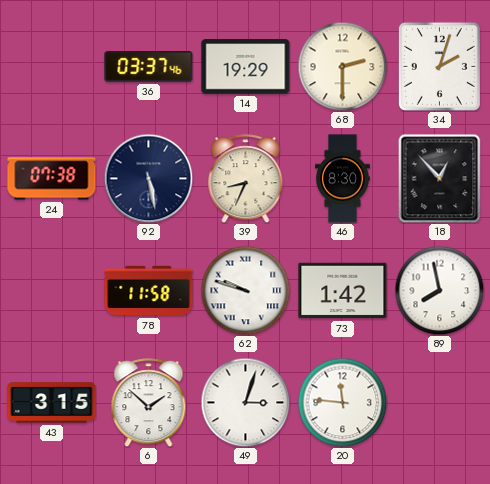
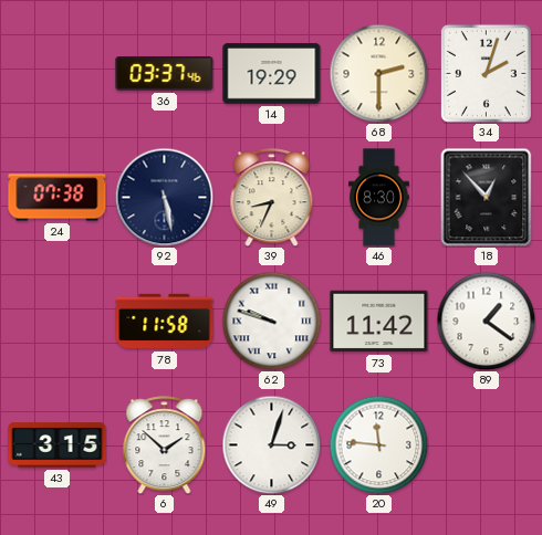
73: 1:42 -> 11:42 (379, 322)
89: 7:58 -> 1:21 (486, 321)
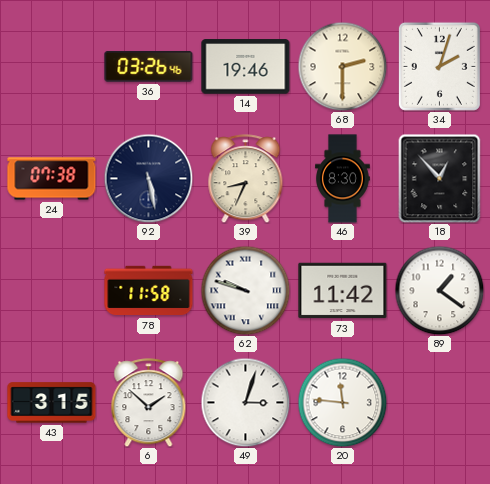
36: 03:37 -> 03:26 (149, 67)
14: 19:29 -> 19:46 (246, 67)
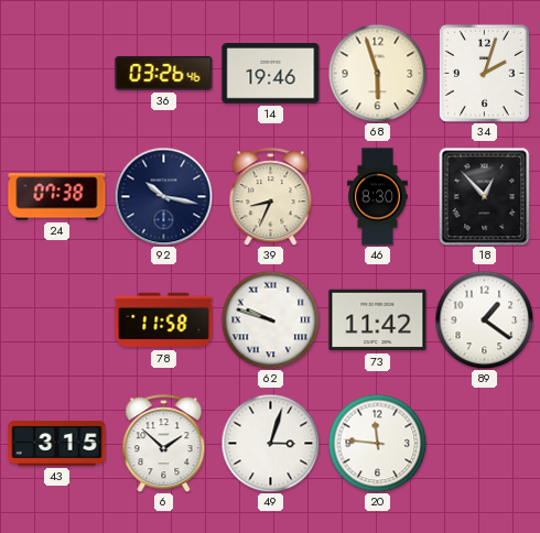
68: 2:30 -> 5:57 (377, 73)
92: 5:28 -> 10:17 (163, 196)
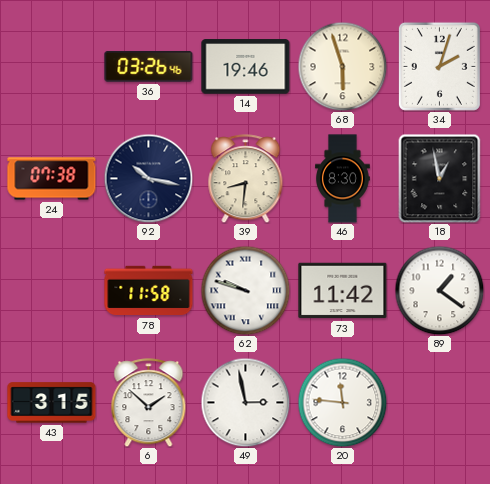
39: 8:34 -> 8:31 (246, 179)
18: 12:53 -> 12:58 (440, 178)
49: 3:03 -> 2:58 (245, 402)
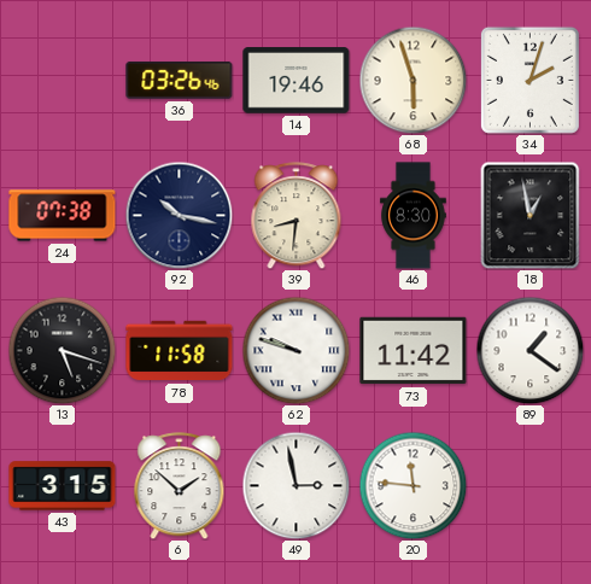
13: none -> 5:18 (62, 350)
